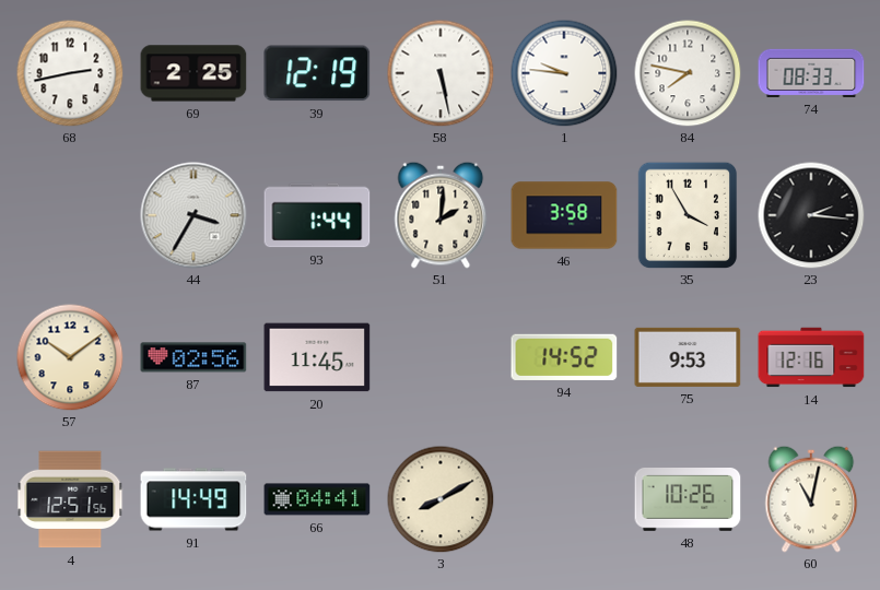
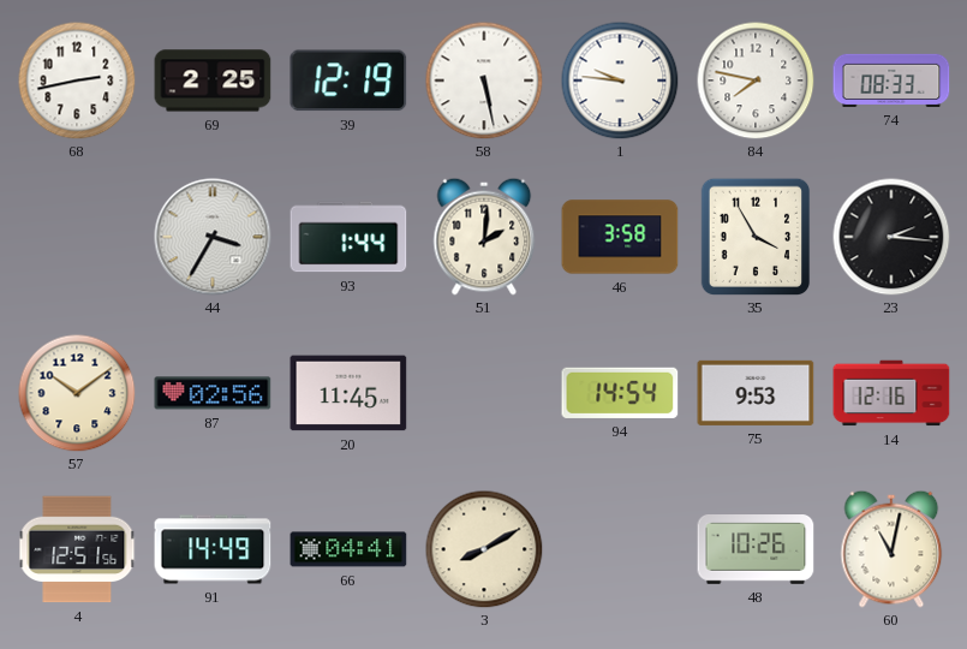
94: 14:52 -> 14:54 (620, 393)
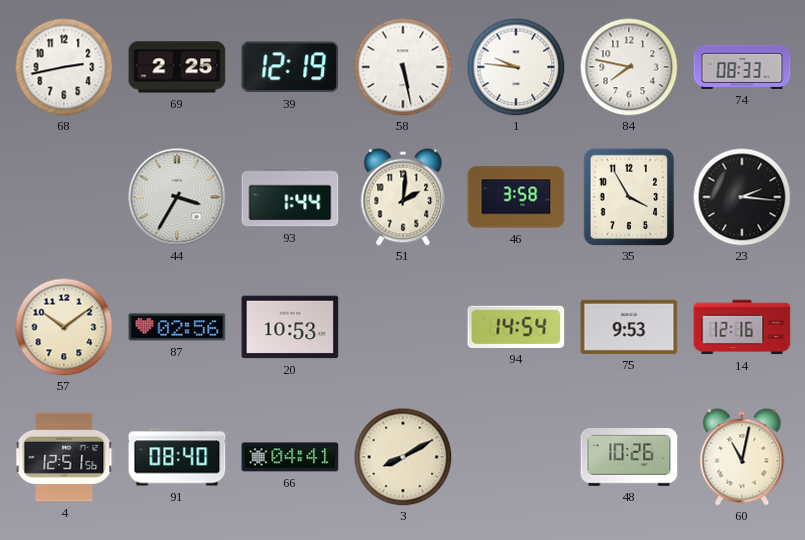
20: 11:45 -> 10:53 (290, 327)
91: 14:49 -> 08:40 (177, 457)
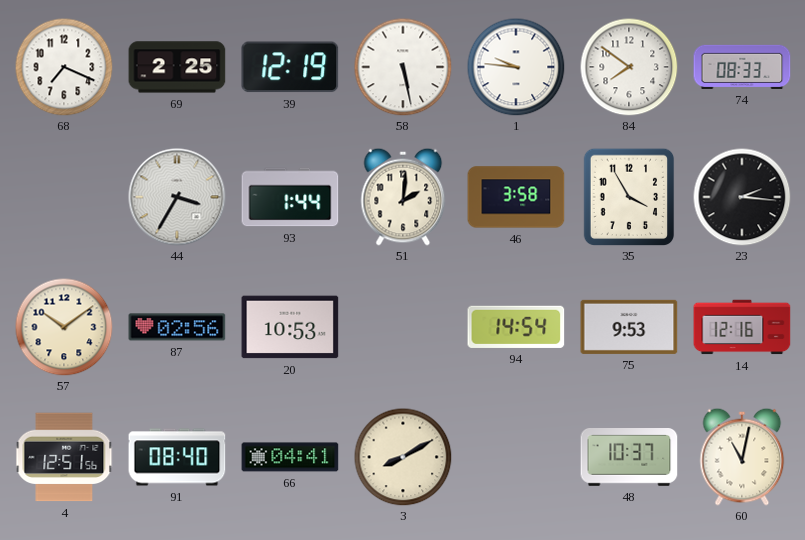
68: 2:43 -> 7:19 (64, 67)
84: 7:47 -> 7:51 (629, 67)
48: 10:26 -> 10:37 (629, 458)
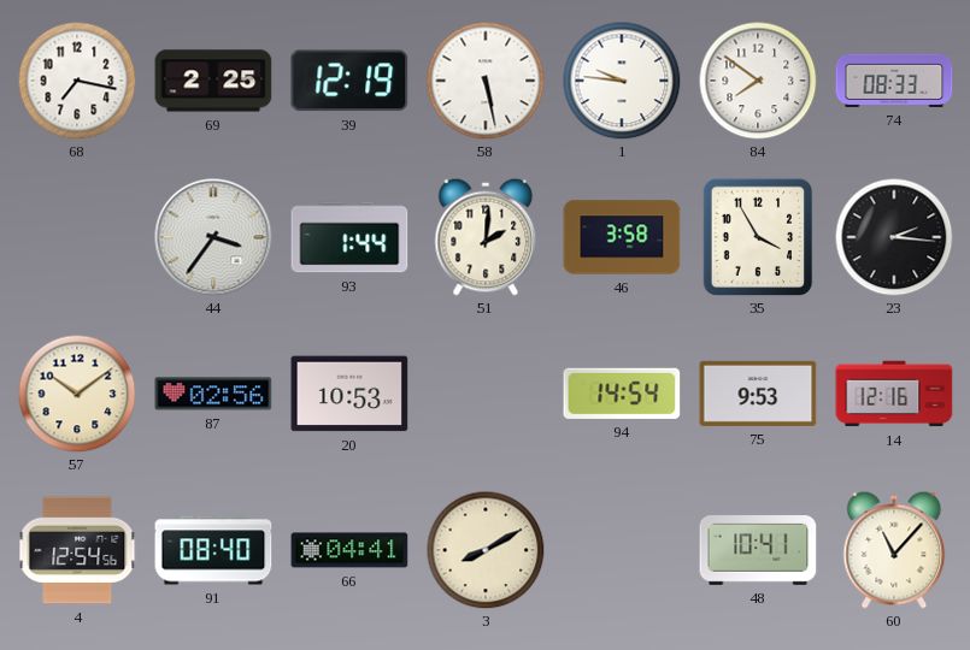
68: 7:19 -> 7:17 (77, 81)
44: 3:35 -> 3:36 (213, 237)
4: 12:51 -> 12:54 (77, 550)
48: 10:37 -> 10:41 (758, 551)
60: 11:02 -> 11:07 (894, 550)
